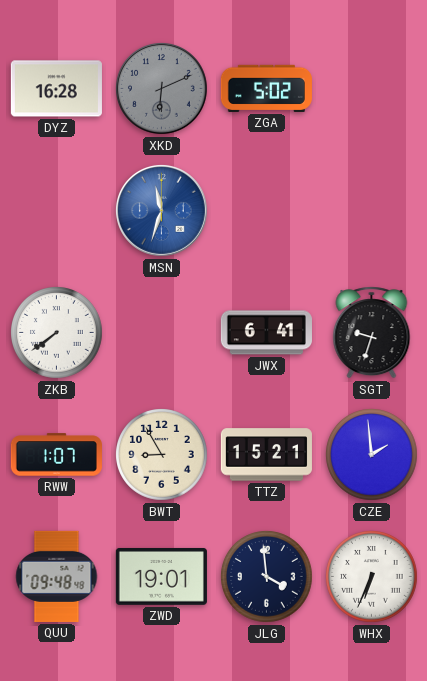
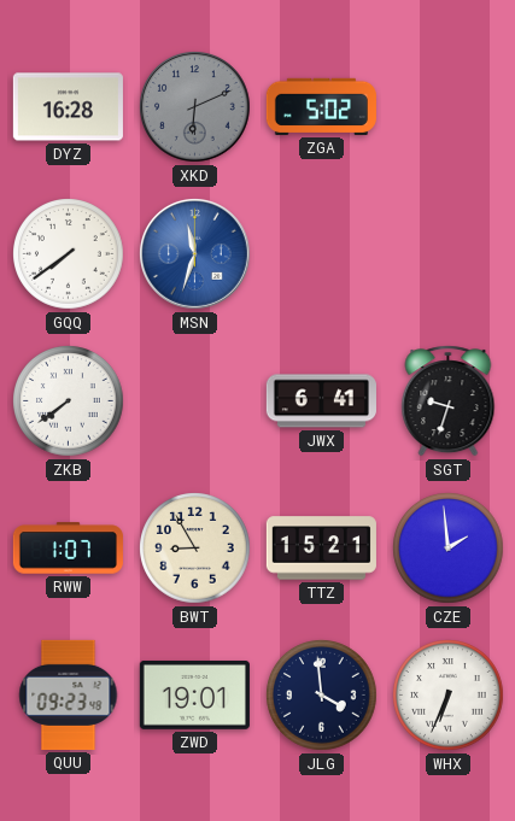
GQQ: none -> 7:39 (69, 254)
QUU: 09:48 -> 09:23 (69, 694)
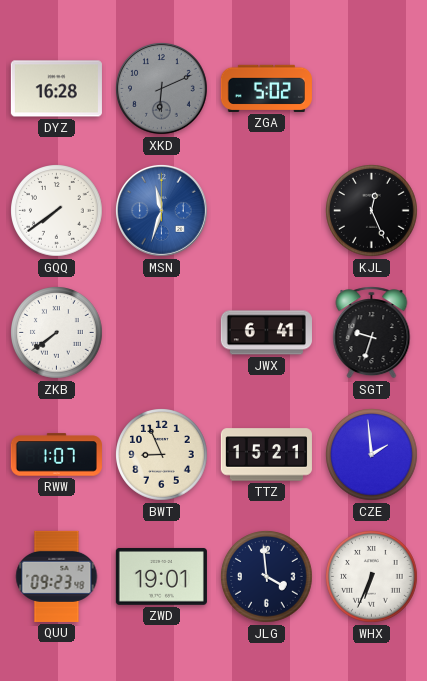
KJL: none -> 12:26 (372, 211)
BWT: 8:55 -> 8:56 (162, 455)
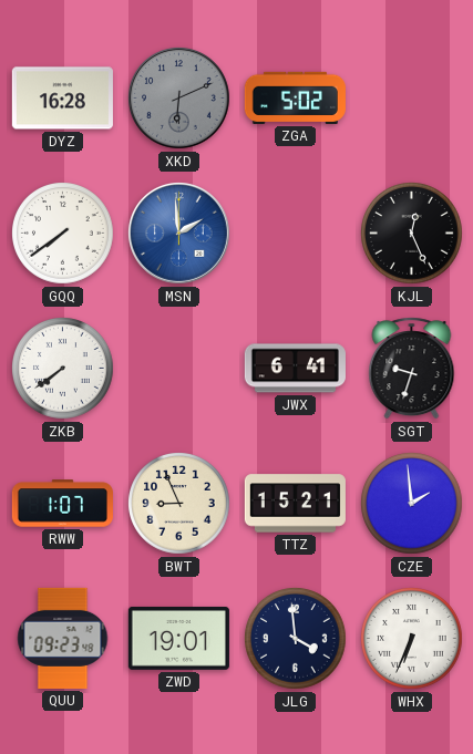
MSN: 11:33 -> 1:59 (178, 233)
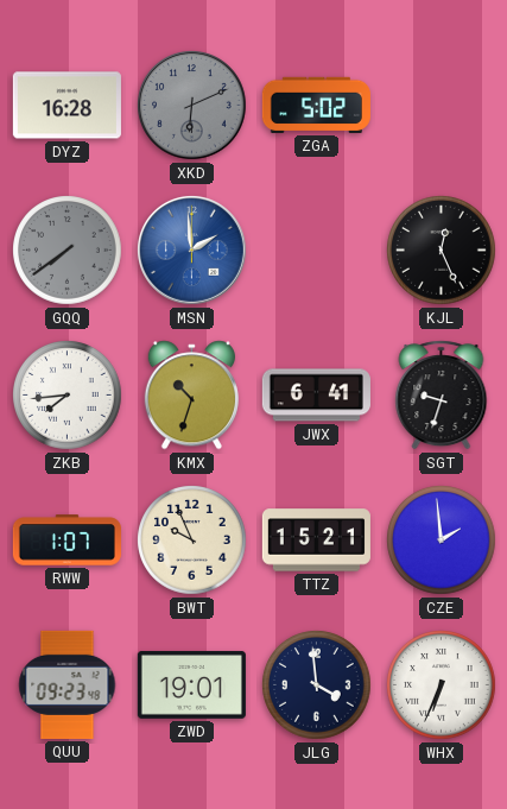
GQQ dial: white -> grey (68, 251)
ZKB: 7:39 -> 7:44 (68, 396)
KMX: none -> 10:33 (191, 396)
BWT: 8:56 -> 9:56 (192, 541)
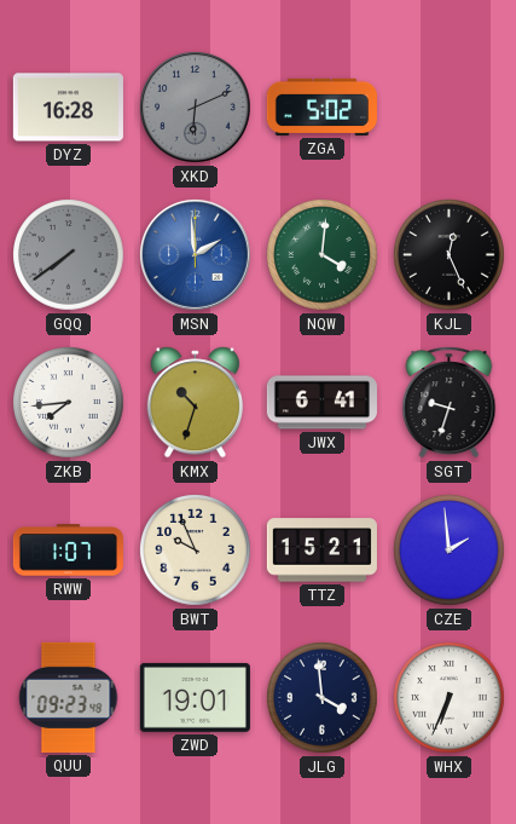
NQW: none -> 4:01 (323, 255)
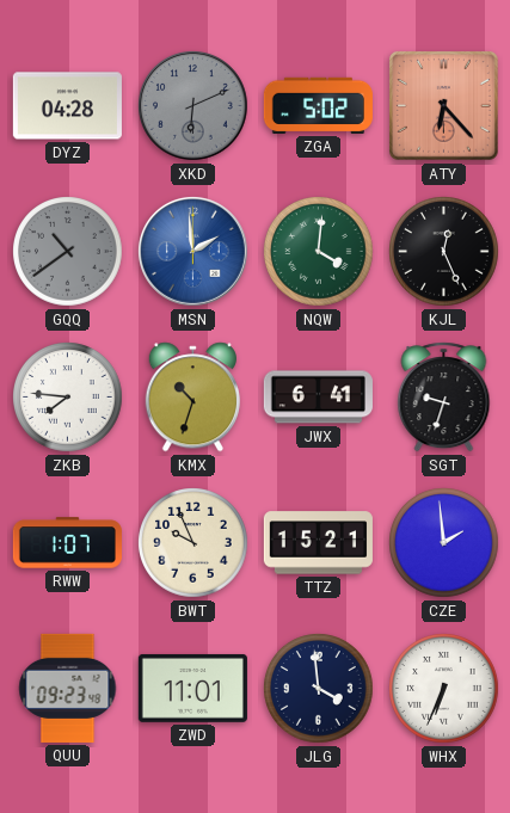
DYZ: 16:28 -> 04:28 (67, 106)
ATY: none -> 6:23 (443, 105)
GQQ: 7:39 -> 10:39 (68, 252)
ZKB: 7:44 -> 7:46 (68, 398)
ZWD: 19:01 -> 11:01 (192, 688)
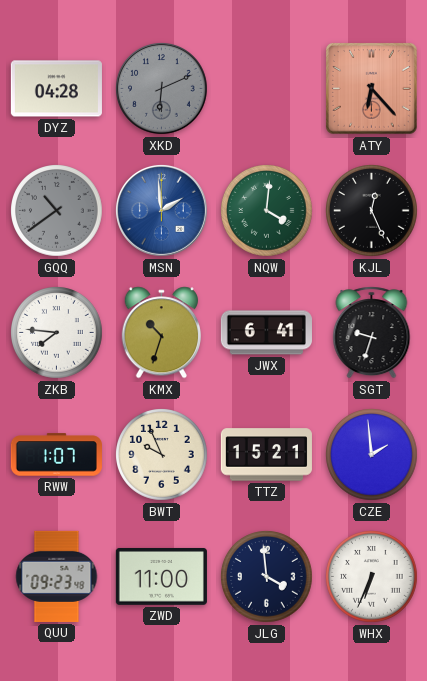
ZGA: 5:02 -> none (318, 105)
ZWD: 11:01 -> 11:00 (161, 576)
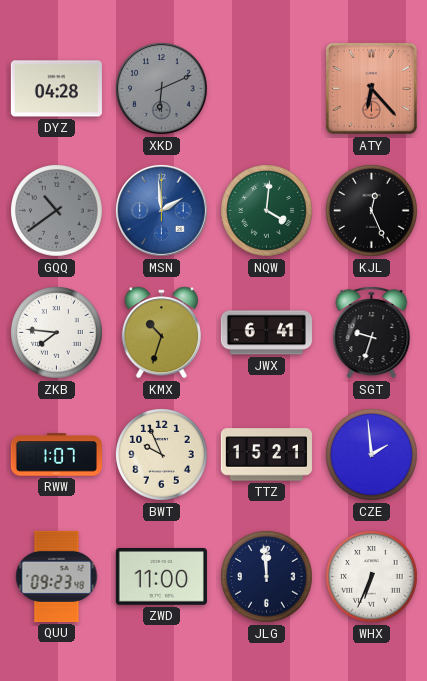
JLG: 3:59 -> 11:59 (267, 577)
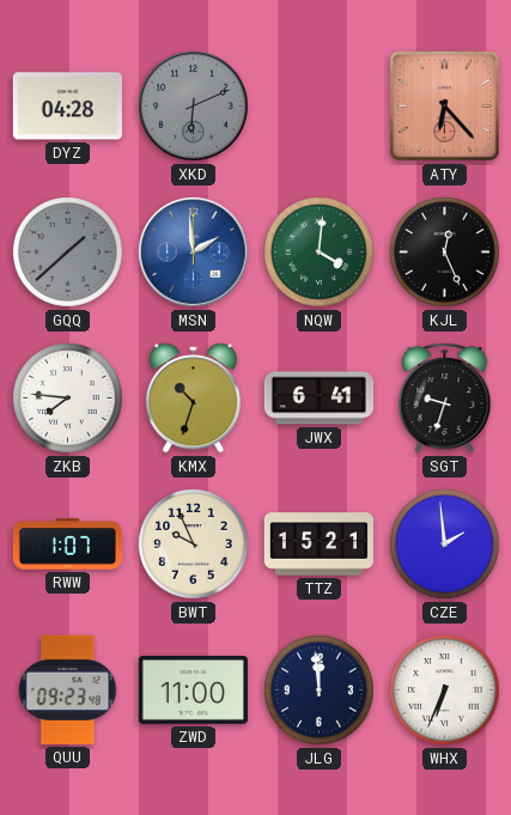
GQQ: 10:39 -> 1:38 (68, 253)
